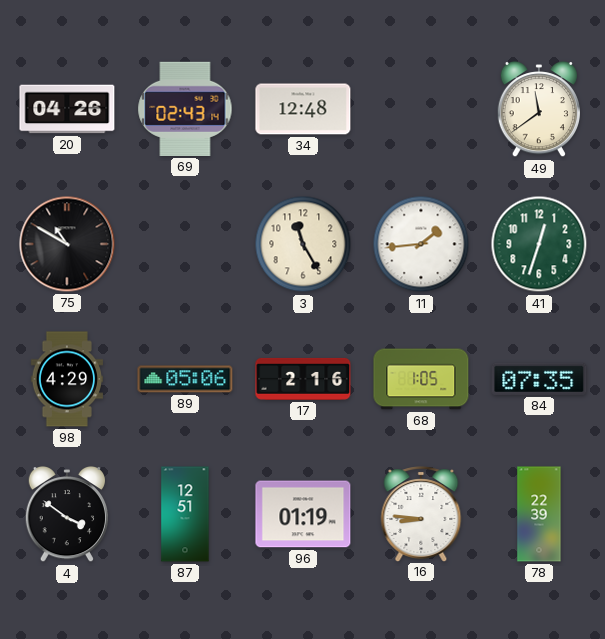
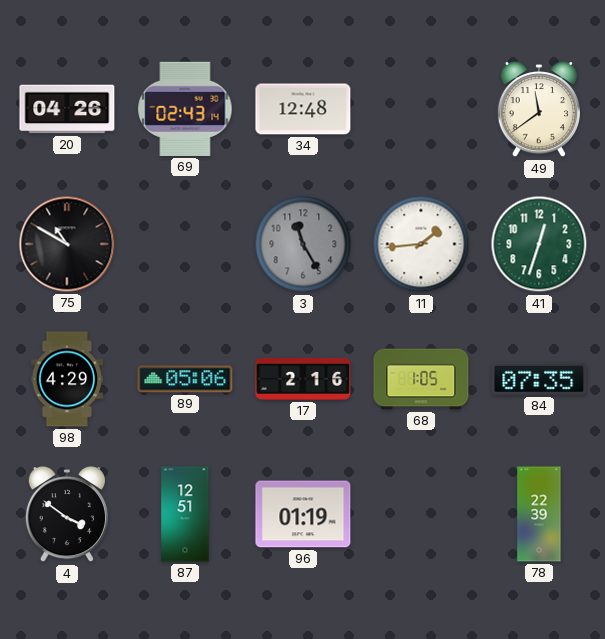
3 dial: cream -> grey (303, 244)
16: 8:46 -> none (421, 514)
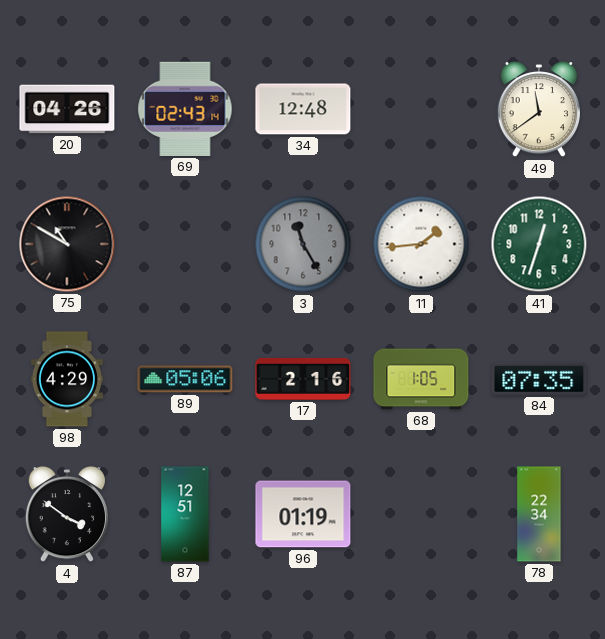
78: 22:39 -> 22:34 (539, 514)
